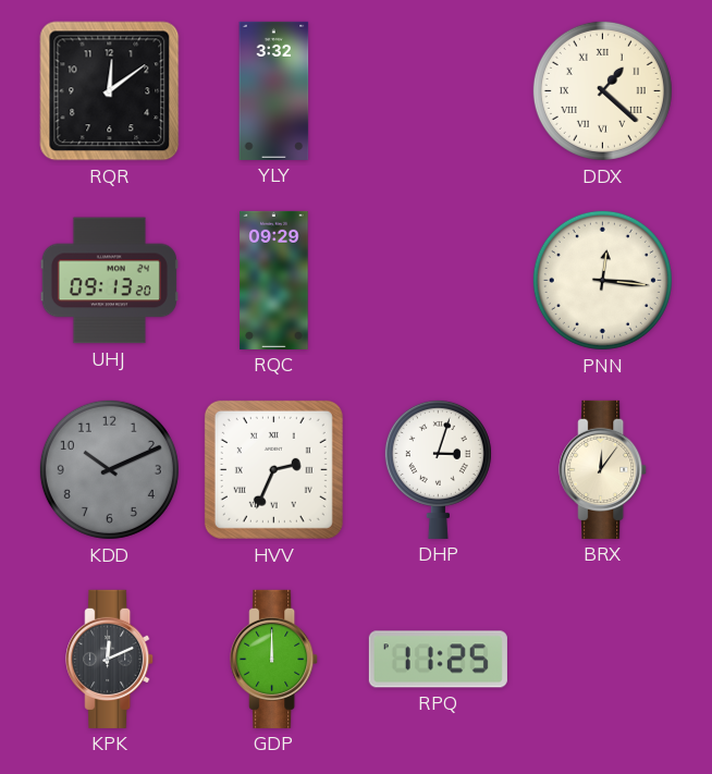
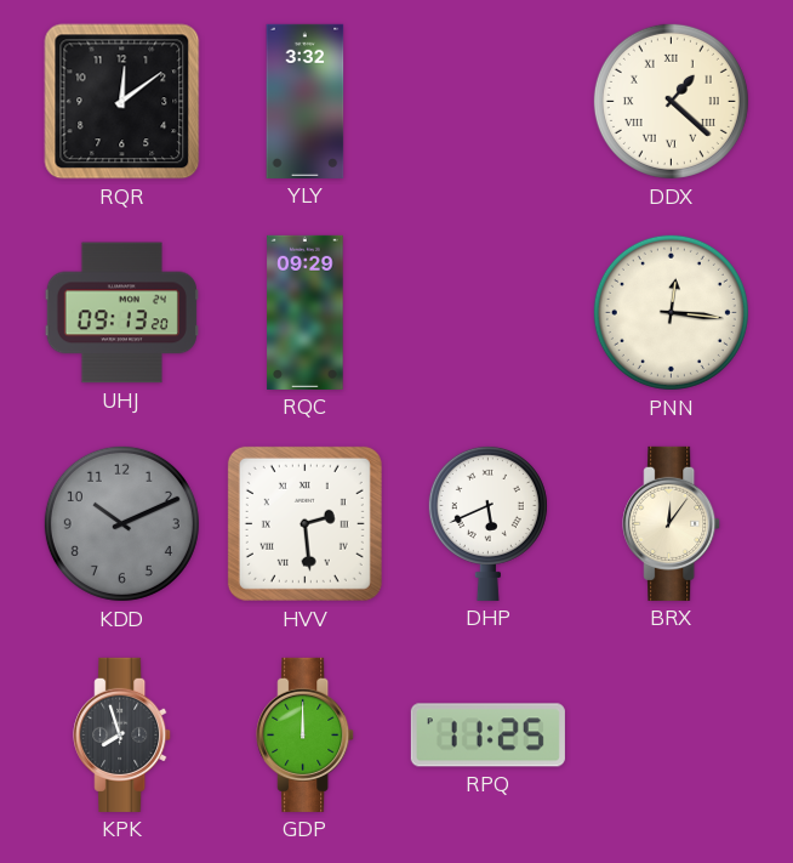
HVV: 2:34 -> 2:29 (304, 523)
DHP: 3:03 -> 5:41 (487, 523)
KPK: 12:11 -> 7:57 (122, 734)
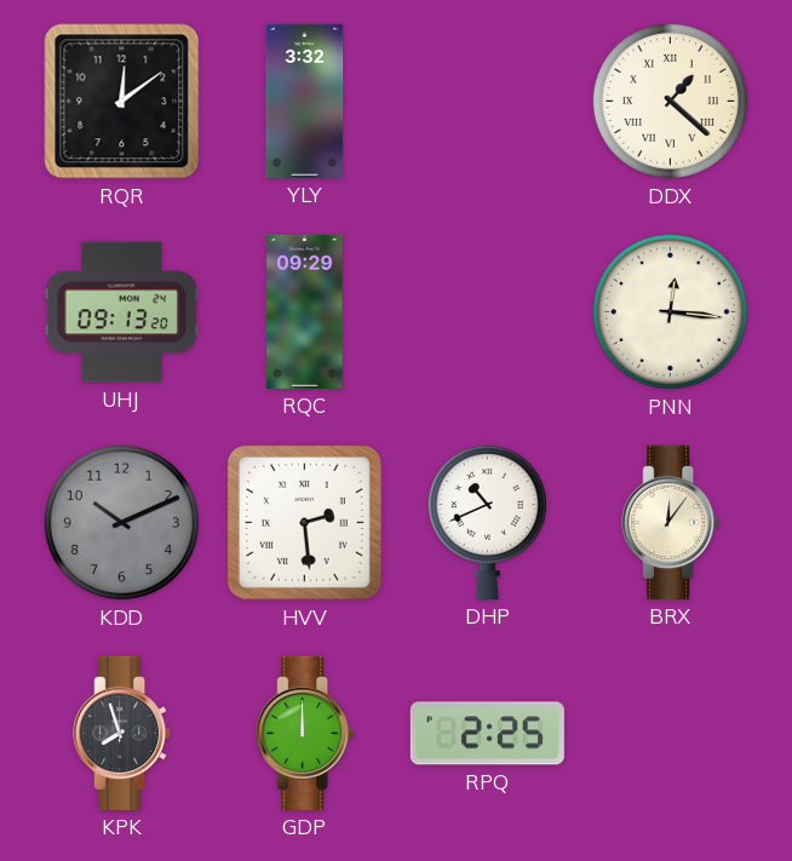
DHP: 5:41 -> 10:41 (487, 522)
RPQ: 11:25 -> 2:25 (487, 734)
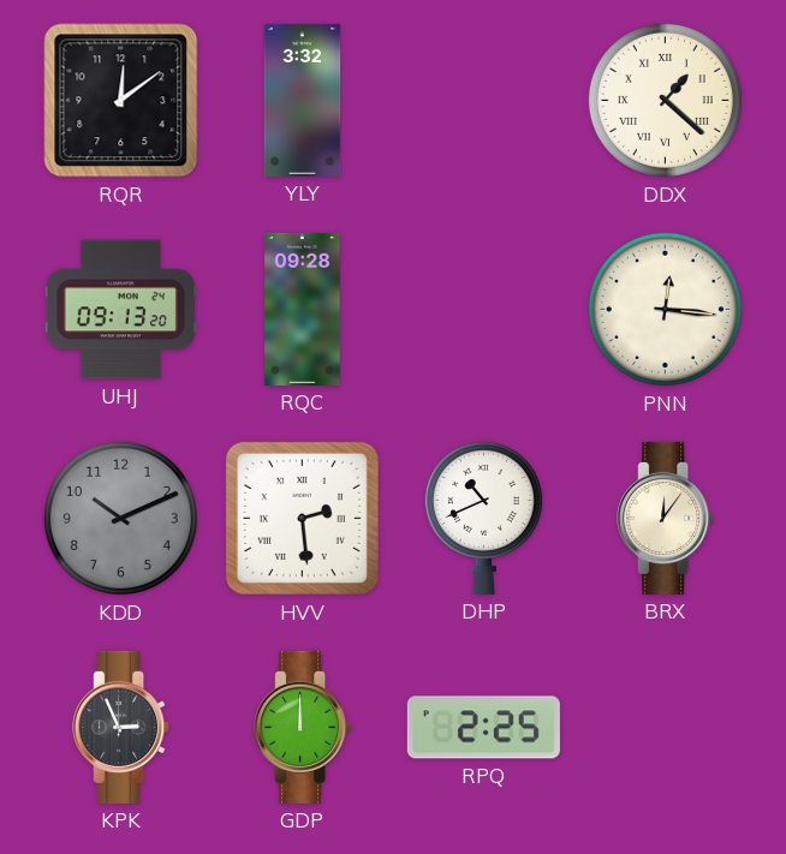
RQC: 09:29 -> 09:28 (303, 309)
KPK: 7:57 -> 2:56 (121, 727)
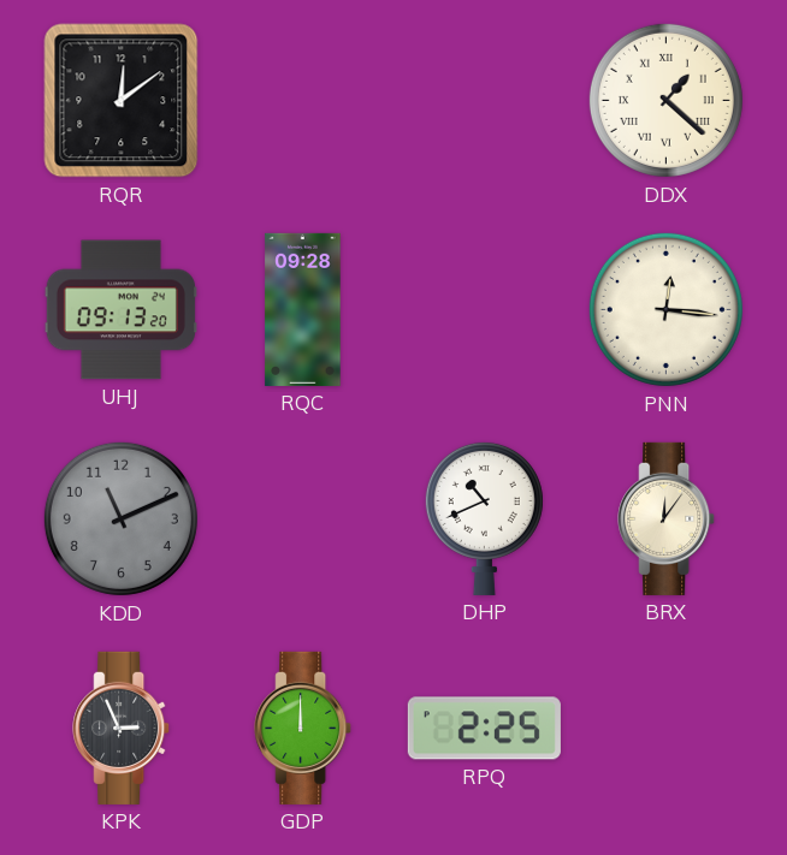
YLY: 3:32 -> none (303, 100)
KDD: 10:11 -> 11:11 (120, 518)
HVV: 2:29 -> none (302, 518)
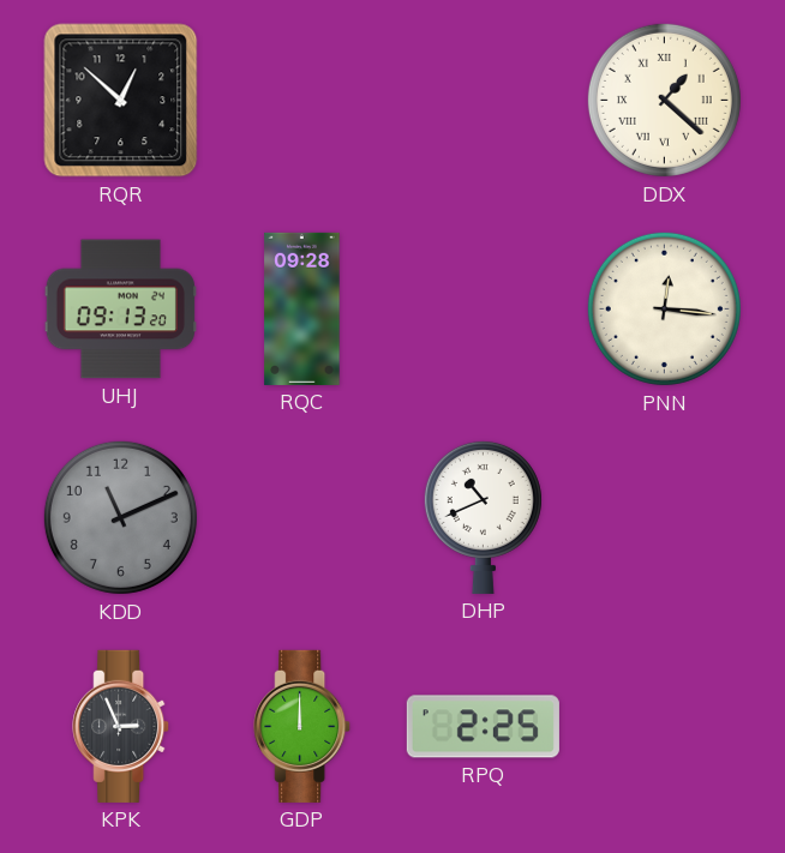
RQR: 12:09 -> 12:52 (121, 101)
BRX: 12:06 -> none (667, 518)
